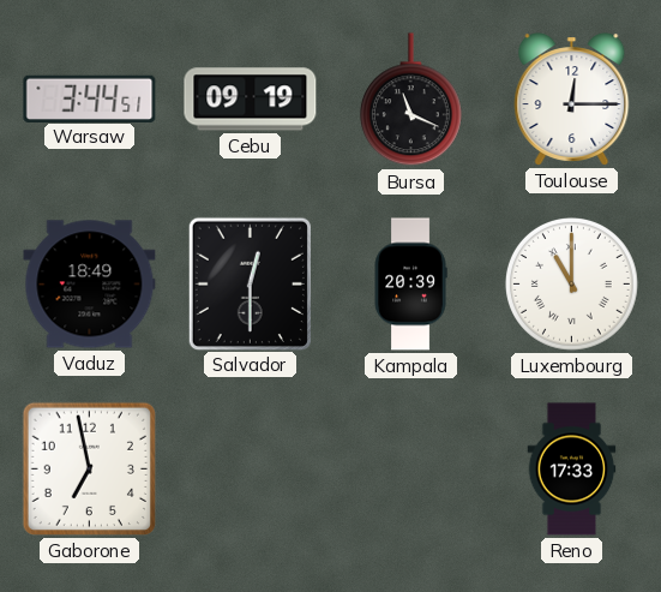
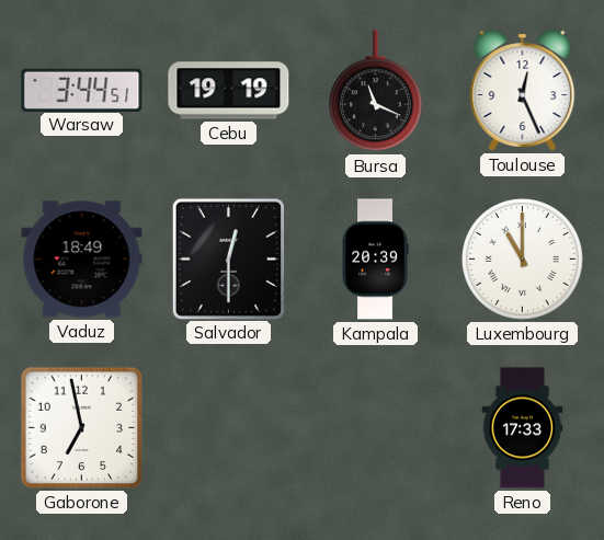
Cebu: 09:19 -> 19:19 (229, 91)
Toulouse: 12:15 -> 12:26 (523, 91)
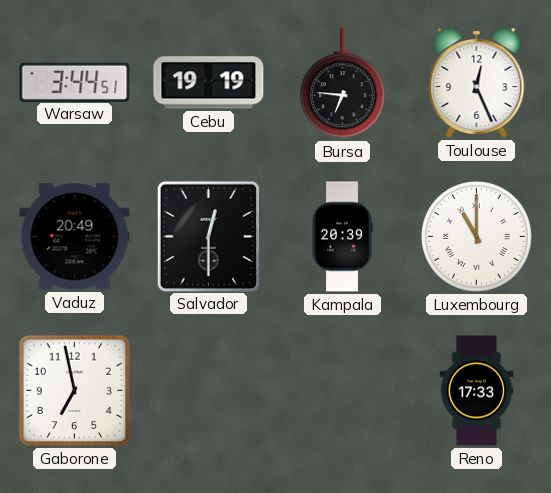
Bursa: 11:19 -> 6:46 (342, 83)
Vaduz: 18:49 -> 20:49 (75, 237)
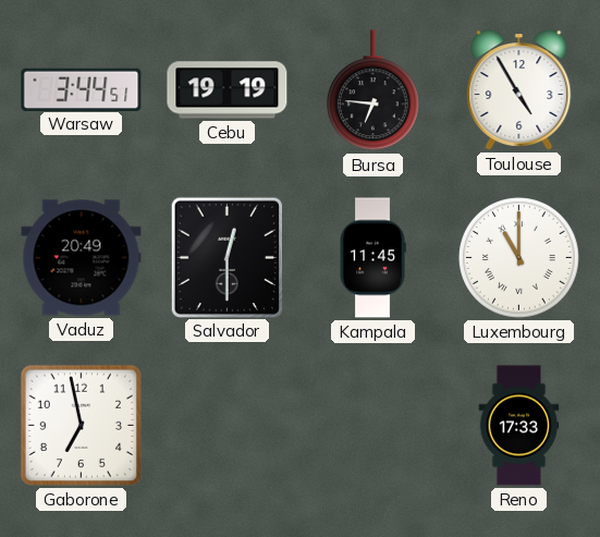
Toulouse: 12:26 -> 4:55 (519, 90)
Kampala: 20:39 -> 11:45 (372, 258)
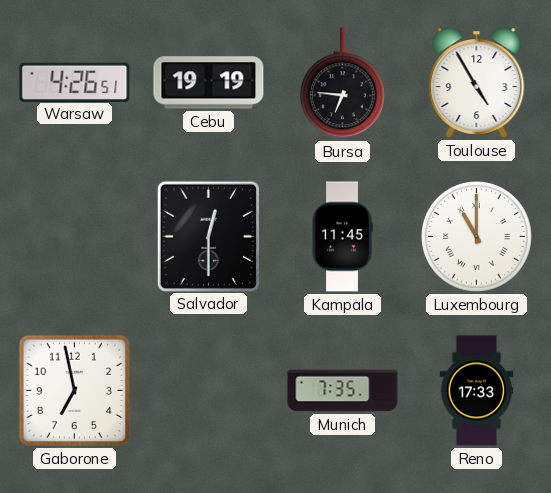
Warsaw: 3:44 -> 4:26 (75, 82)
Vaduz: 20:49 -> none (82, 258)
Munich: none -> 7:35 (343, 391)
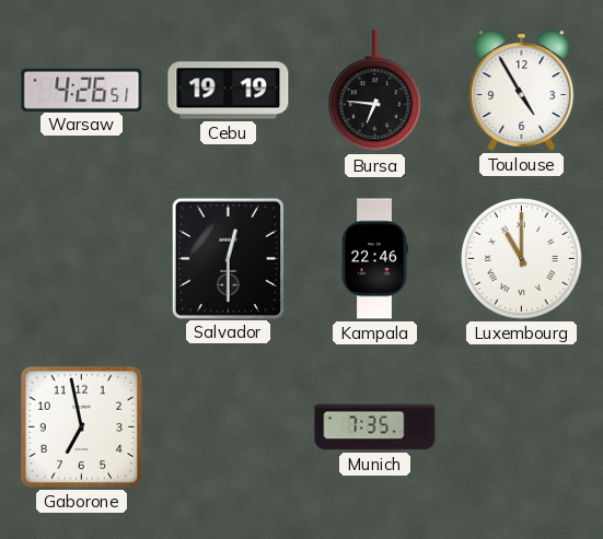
Kampala: 11:45 -> 22:46 (374, 259)
Reno: 17:33 -> none (477, 391)
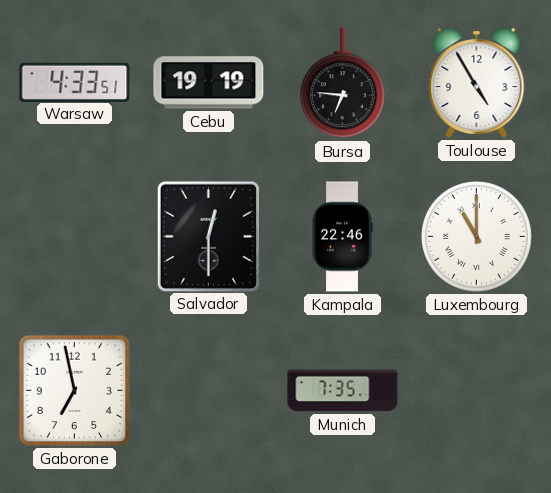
Warsaw: 4:26 -> 4:33 (75, 82)
